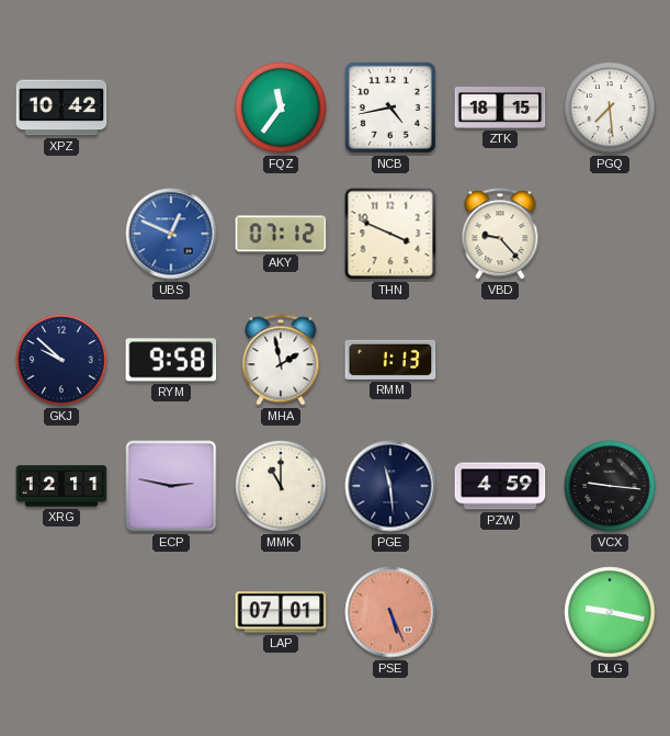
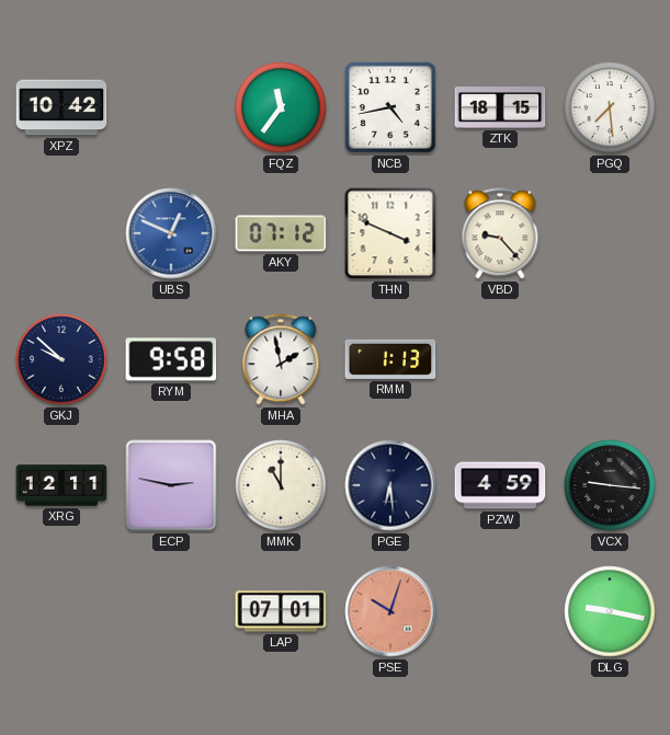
PGE: 11:29 -> 6:29 (390, 485)
PSE: 5:26 -> 10:03 (390, 611)
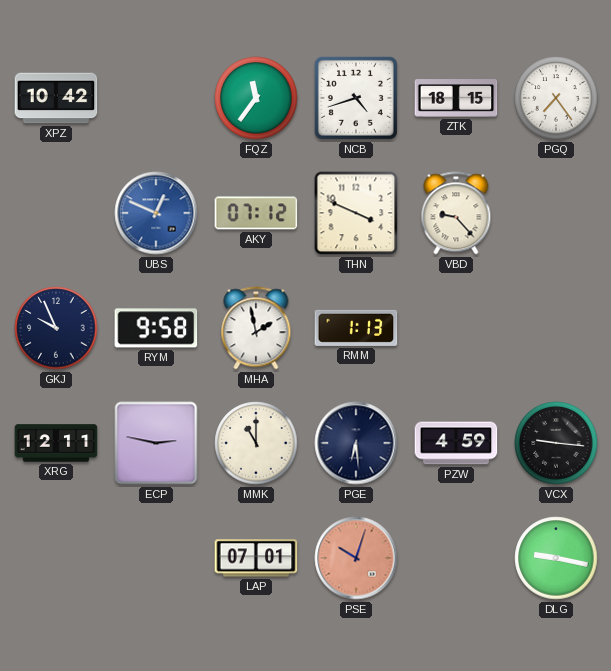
NCB: 4:43 -> 4:42 (356, 98)
PGQ: 7:29 -> 7:24 (556, 98)
GKJ: 9:52 -> 9:56 (56, 328)
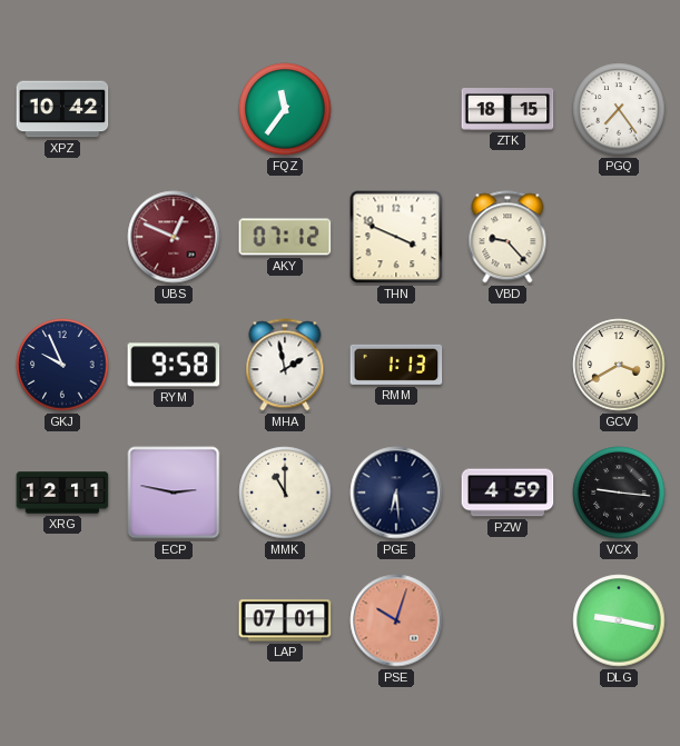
NCB: 4:42 -> none (356, 98)
UBS dial: blue -> burgundy (174, 237)
GCV: none -> 3:40 (619, 365)
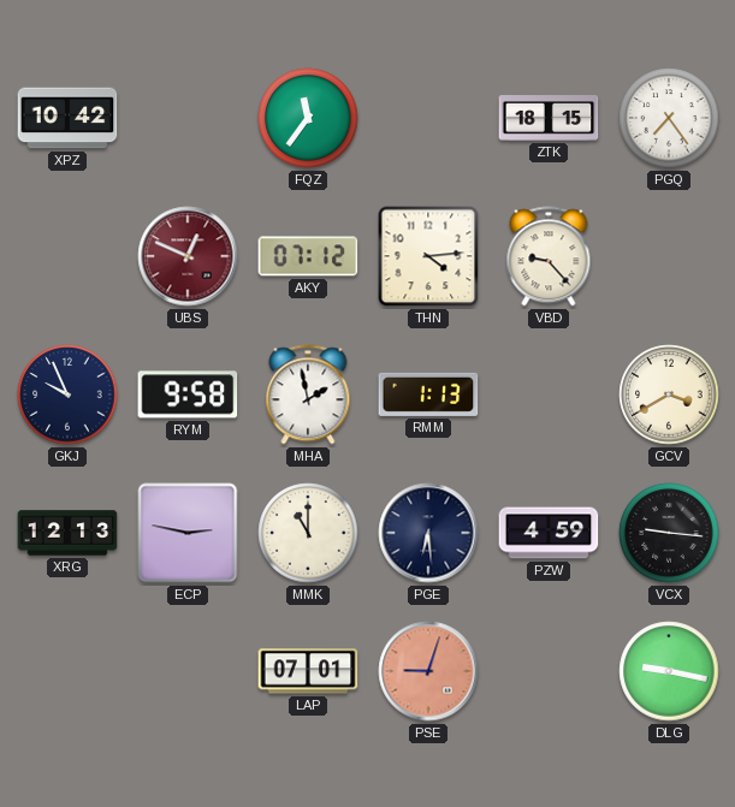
THN: 3:49 -> 4:14 (428, 256)
XRG: 12:11 -> 12:13 (67, 533)
PSE: 10:03 -> 9:03 (428, 671)
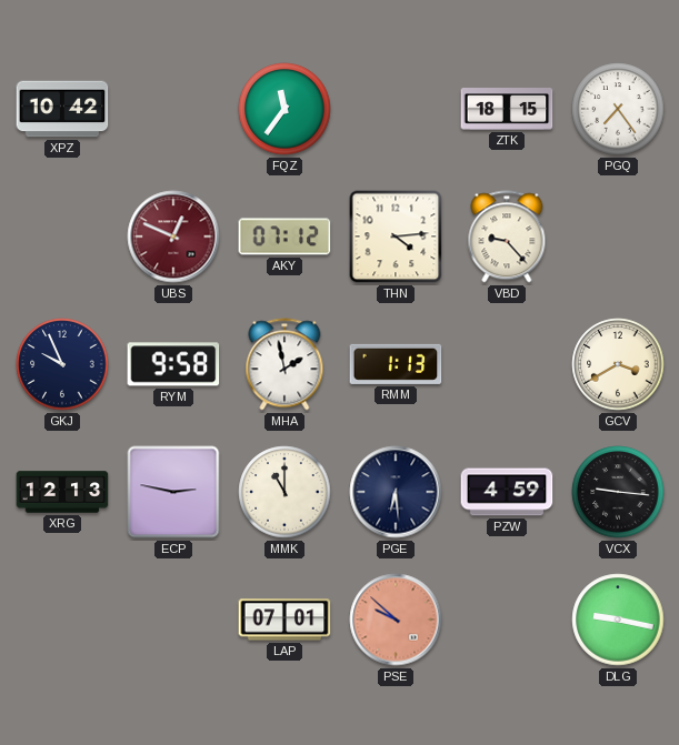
PSE: 9:03 -> 9:52 (396, 620)
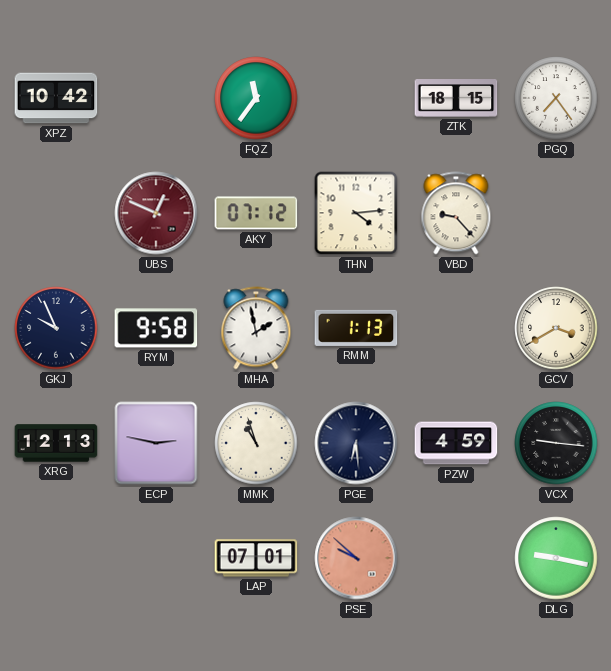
MMK: 11:00 -> 10:57 (256, 443)
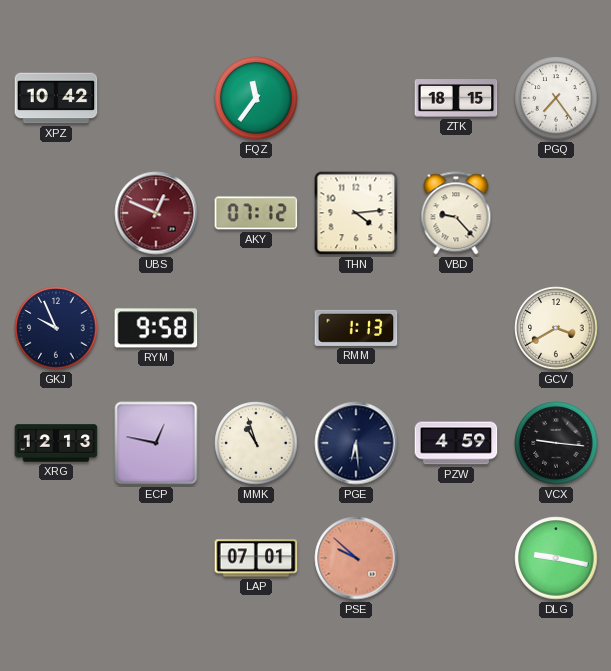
MHA: 1:58 -> none (256, 328)
ECP: 2:47 -> 12:47 (156, 443)
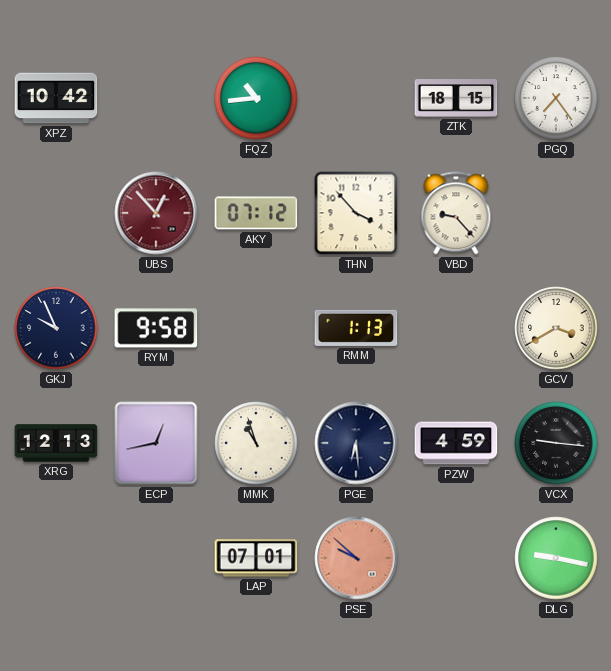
FQZ: 11:36 -> 10:44 (256, 98)
UBS: 12:49 -> 12:53 (156, 213)
THN: 4:14 -> 3:53 (356, 213)
ECP: 12:47 -> 12:43 (156, 443)
